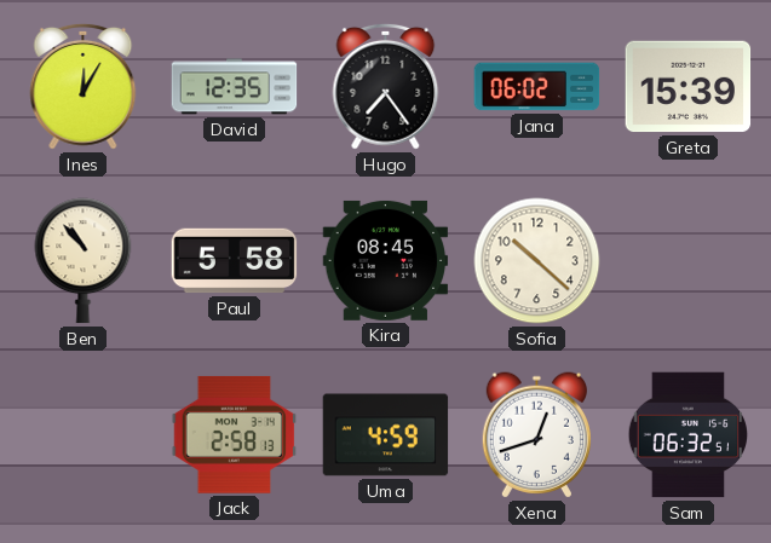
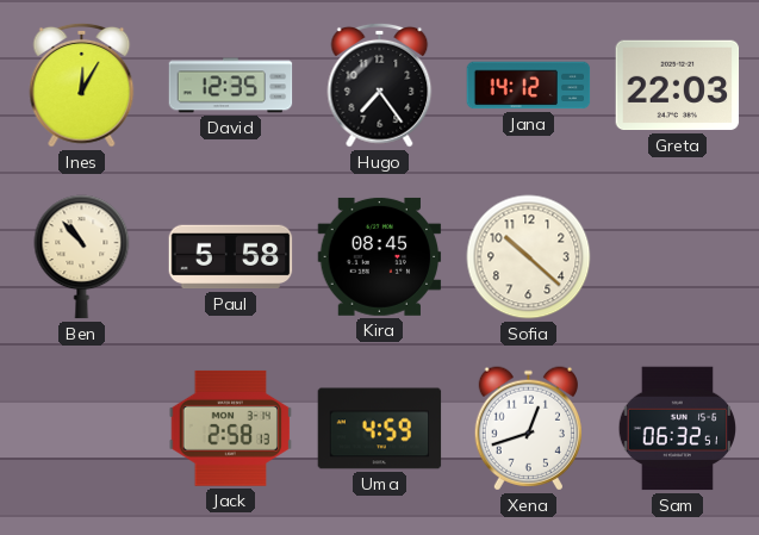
Jana: 06:02 -> 14:12 (529, 86)
Greta: 15:39 -> 22:03 (678, 86)
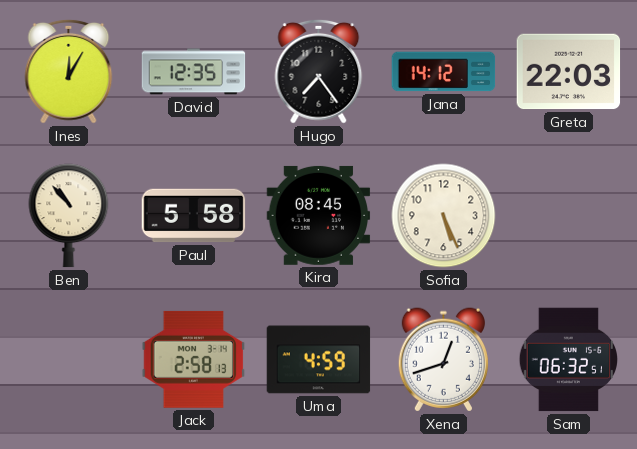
Sofia: 10:22 -> 5:26 (444, 216)
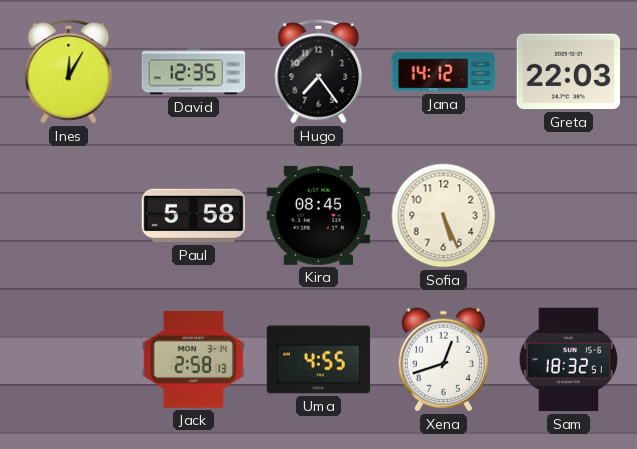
Ben: 10:53 -> none (69, 216)
Uma: 4:59 -> 4:55 (319, 360)
Sam: 06:32 -> 18:32 (569, 360)
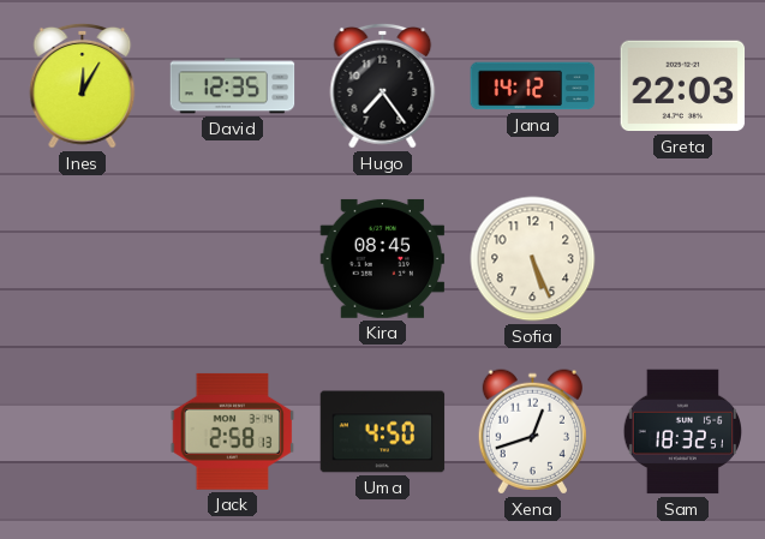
Paul: 5:58 -> none (194, 216)
Uma: 4:55 -> 4:50 (383, 432)
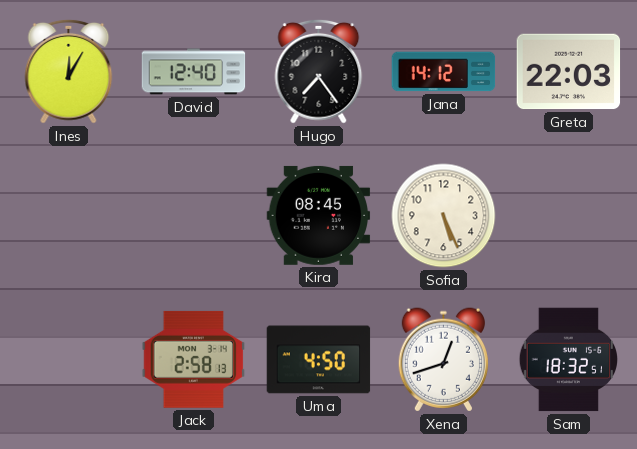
David: 12:35 -> 12:40 (194, 72)
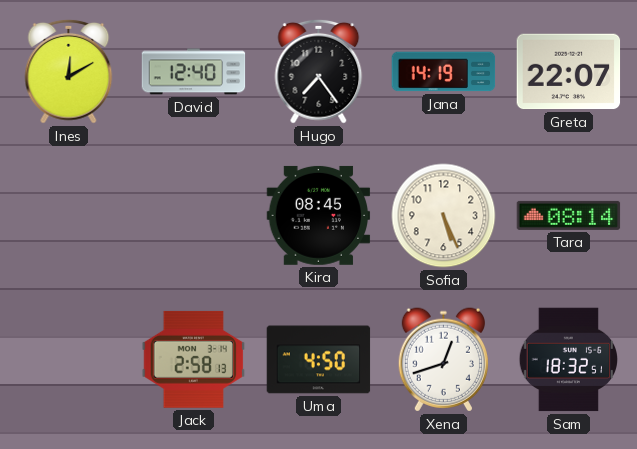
Ines: 12:05 -> 12:10 (69, 71)
Jana: 14:12 -> 14:19 (444, 72)
Greta: 22:03 -> 22:07 (569, 72)
Tara: none -> 08:14 (569, 215)
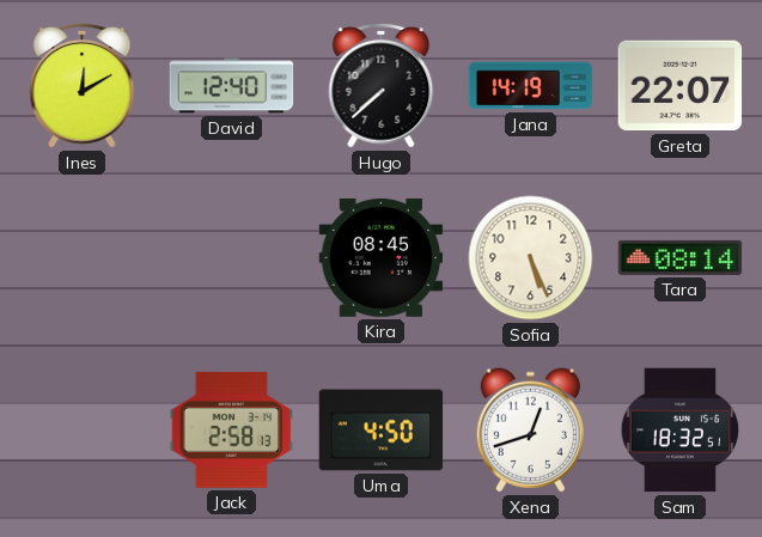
Hugo: 7:24 -> 7:38 (382, 85)
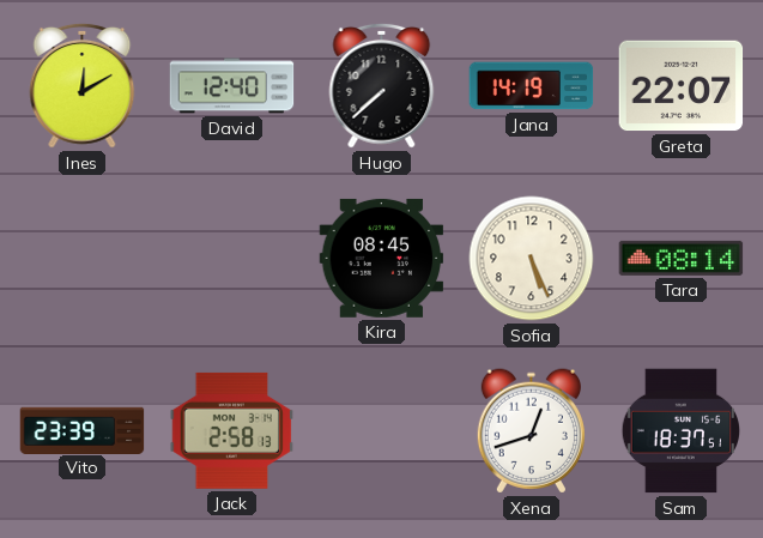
Vito: none -> 23:39 (83, 430)
Uma: 4:50 -> none (382, 431)
Sam: 18:32 -> 18:37 (682, 431)
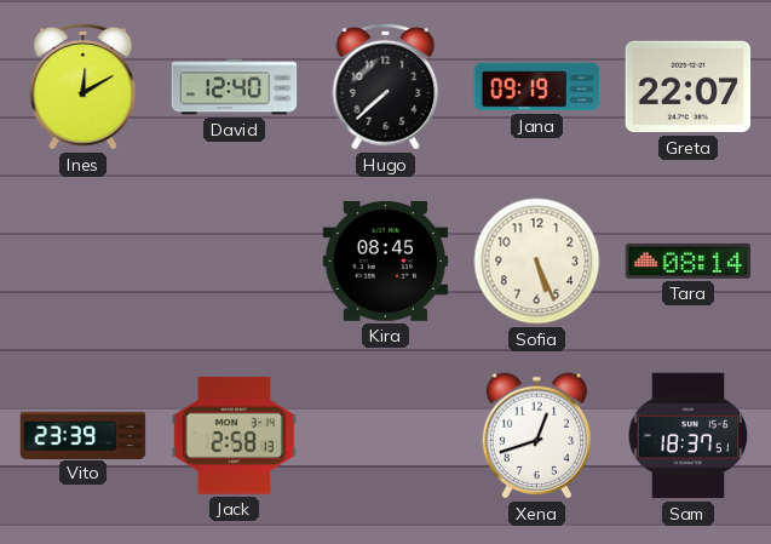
Jana: 14:19 -> 09:19 (537, 87)
